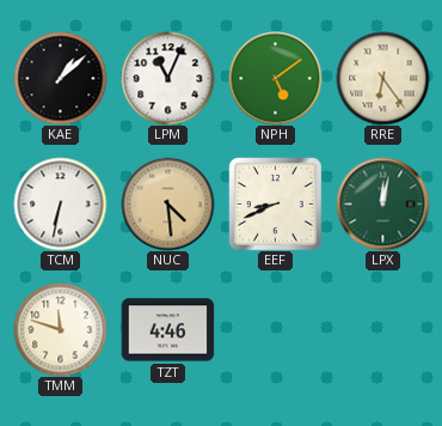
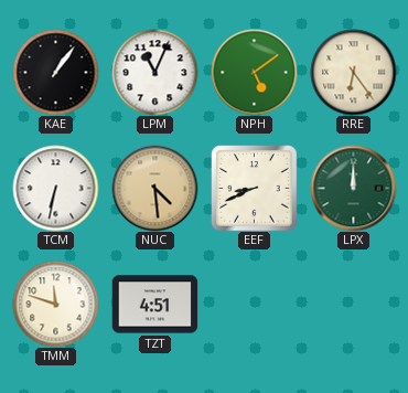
KAE: 1:08 -> 1:06 (55, 72)
LPX: 12:02 -> 12:00 (353, 188)
TZT: 4:46 -> 4:51 (154, 305)
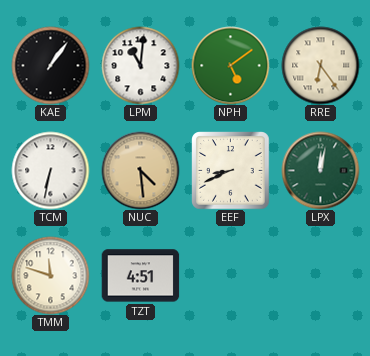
LPM: 11:04 -> 11:01 (140, 65)
LPX: 12:00 -> 12:02 (320, 170)
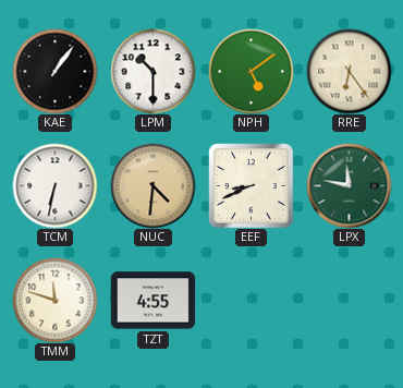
LPM: 11:01 -> 10:30 (152, 71)
NUC: 4:29 -> 4:31 (152, 185)
LPX: 12:02 -> 11:47 (349, 185)
TZT: 4:51 -> 4:55 (152, 301)
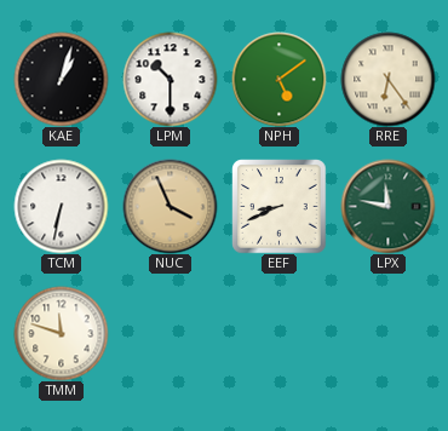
KAE: 1:06 -> 1:03 (61, 79)
NUC: 4:31 -> 3:56 (170, 206)
TZT: 4:55 -> none (152, 301)
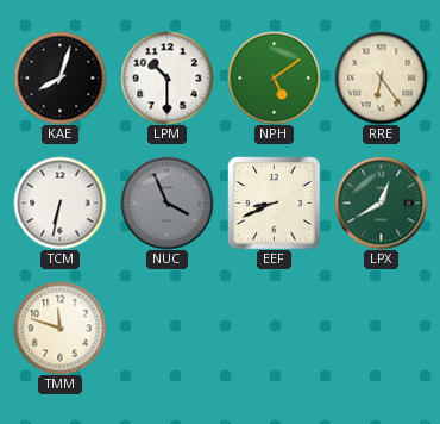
KAE: 1:03 -> 8:03 (59, 77)
NUC dial: champagne -> grey (166, 202)
LPX: 11:47 -> 12:40 (381, 202)
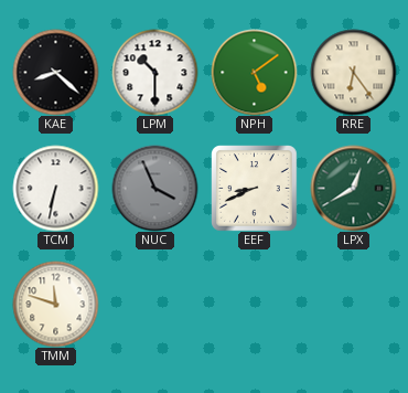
KAE: 8:03 -> 8:22 (55, 72)
